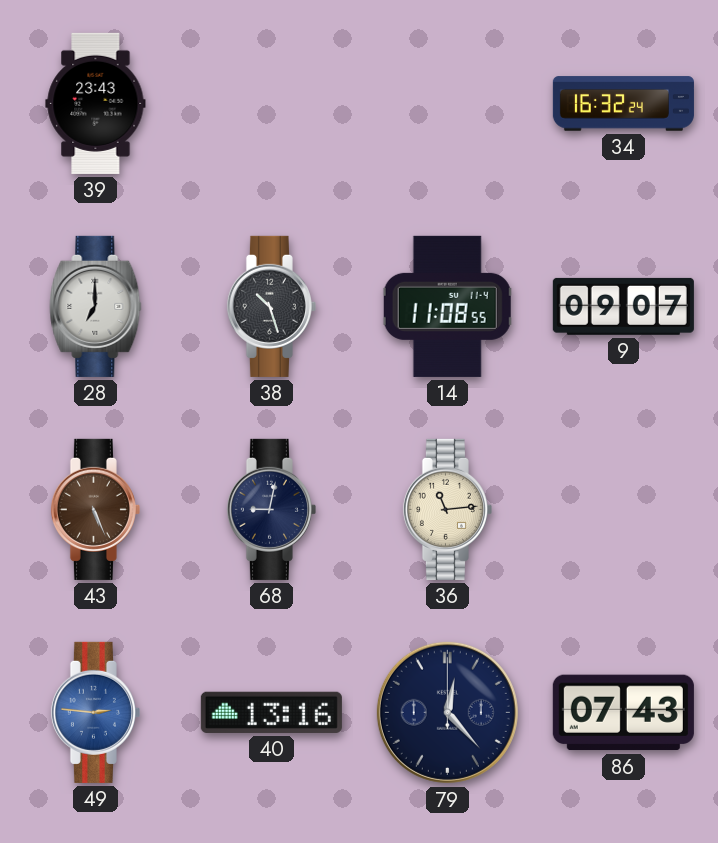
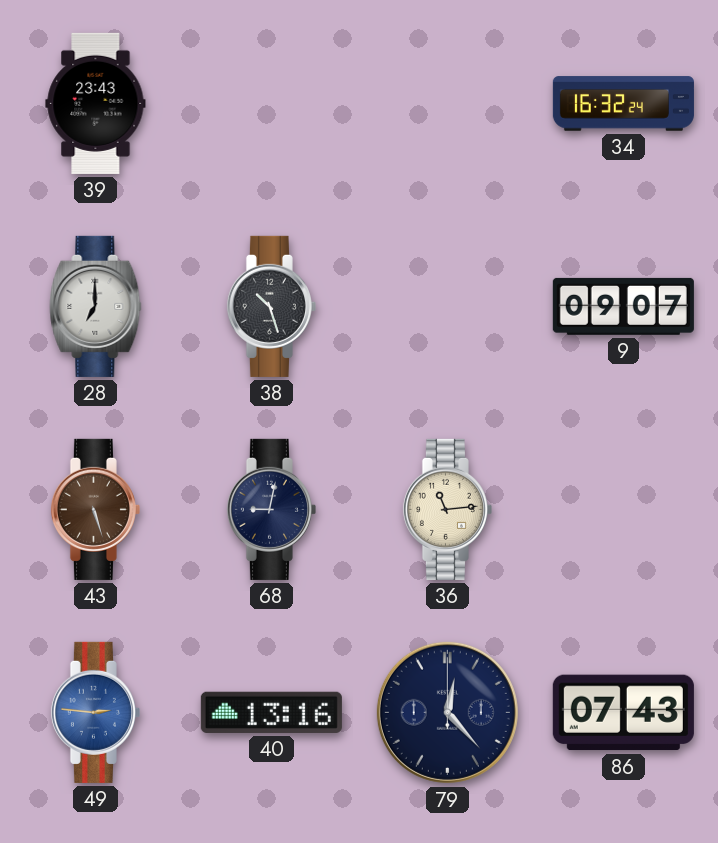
14: 11:08 -> none (448, 306)
43: 5:26 -> 5:27 (95, 509)
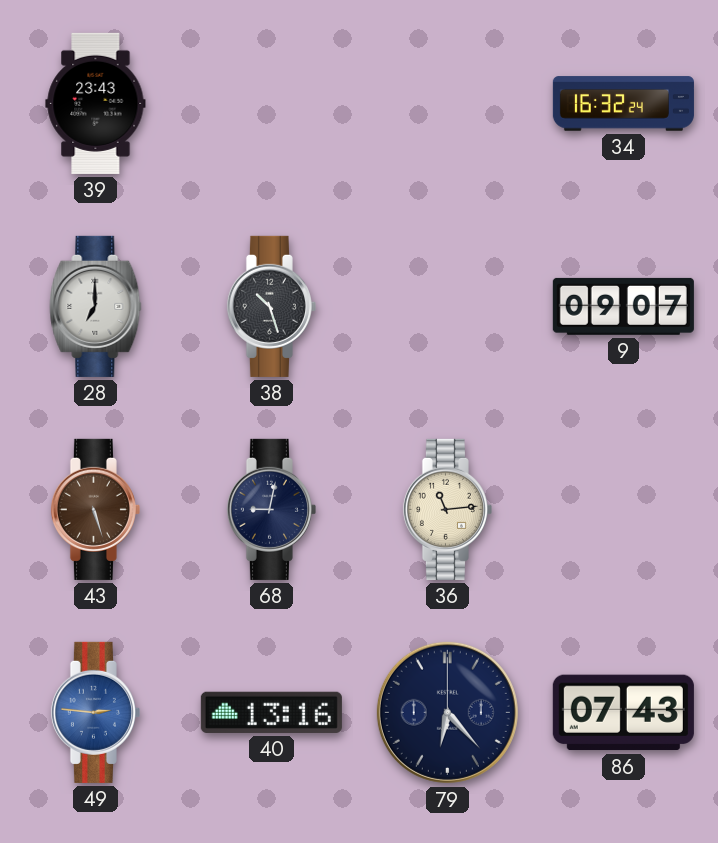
79: 12:23 -> 6:23 (447, 712)
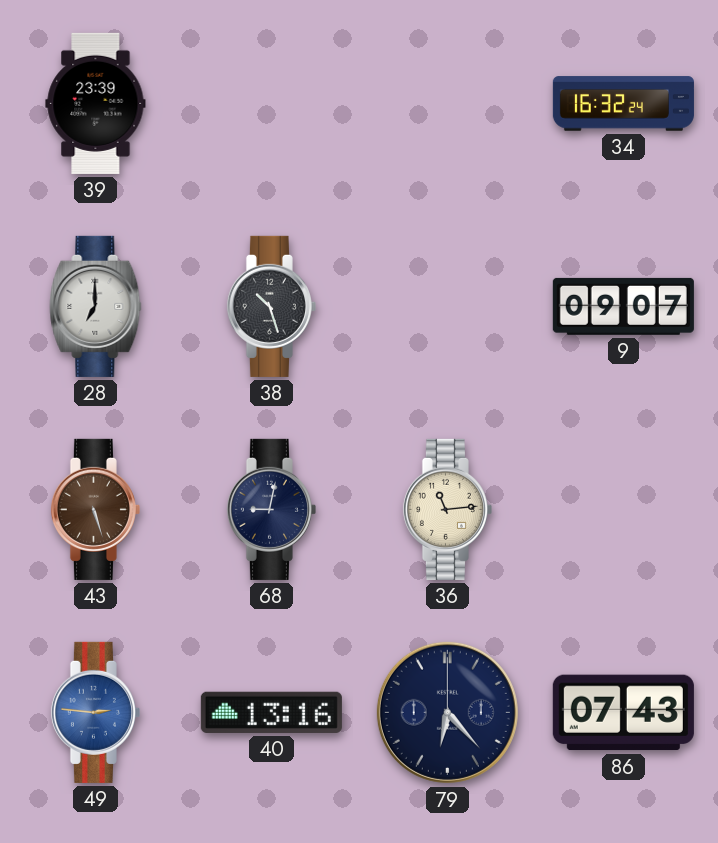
39: 23:43 -> 23:39 (96, 103)
